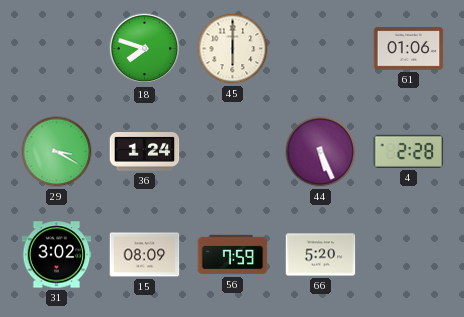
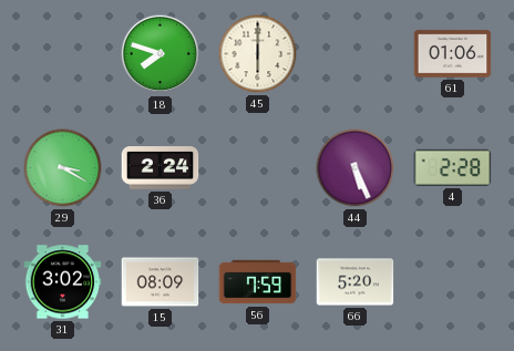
36: 1:24 -> 2:24 (161, 168)
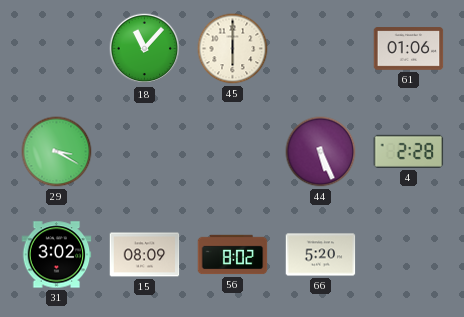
18: 7:48 -> 11:07 (145, 49)
36: 2:24 -> none (161, 168)
56: 7:59 -> 8:02 (233, 255)
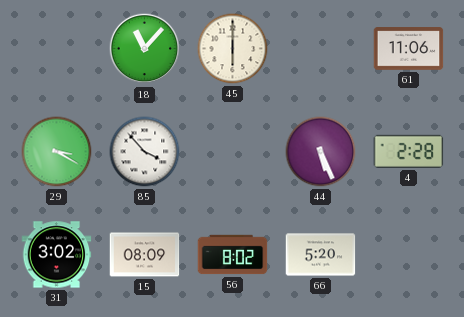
61: 01:06 -> 11:06 (409, 49)
85: none -> 3:53 (145, 152)
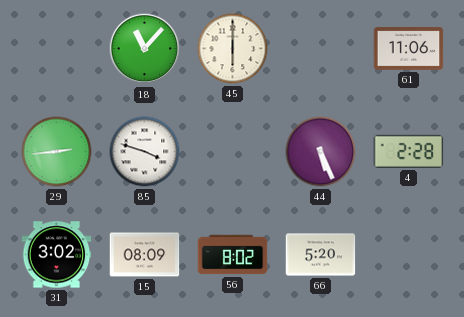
29: 3:20 -> 2:44 (57, 152)
85: 3:53 -> 3:48 (145, 152)
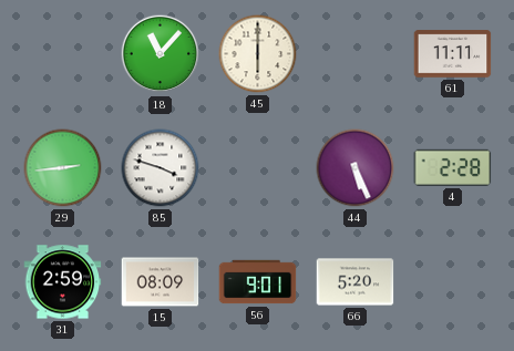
61: 11:06 -> 11:11 (453, 54)
31: 3:02 -> 2:59 (63, 282)
56: 8:02 -> 9:01 (258, 282)
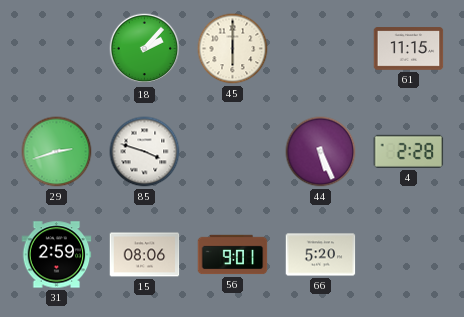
18: 11:07 -> 2:07 (145, 49)
61: 11:11 -> 11:15 (409, 49)
29: 2:44 -> 2:42 (57, 152)
15: 08:09 -> 08:06 (145, 255)
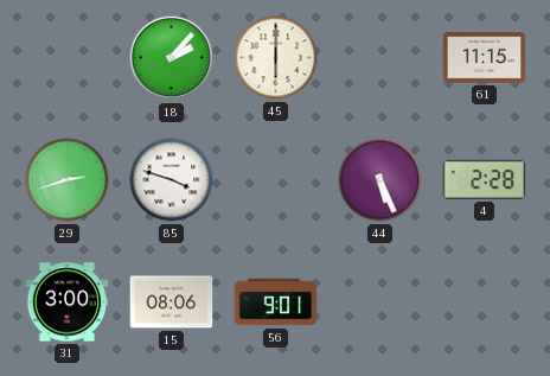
31: 2:59 -> 3:00 (68, 302)
66: 5:20 -> none (321, 255)
